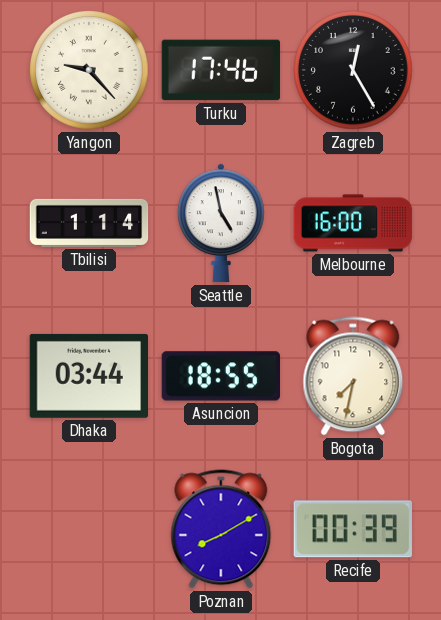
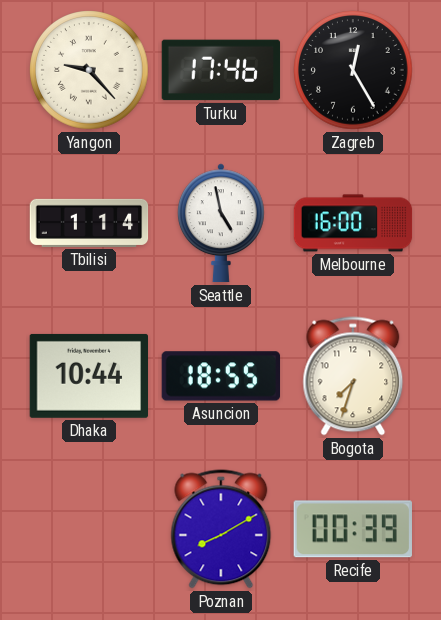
Dhaka: 03:44 -> 10:44 (88, 376)
Bogota: 7:32 -> 7:33 (353, 376)
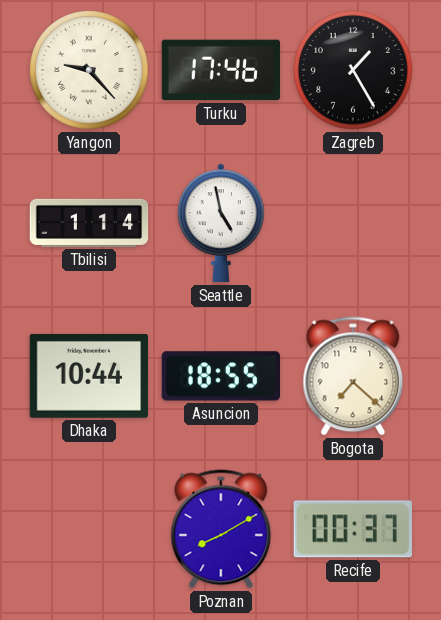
Zagreb: 12:25 -> 1:25 (353, 70)
Melbourne: 16:00 -> none (353, 223)
Bogota: 7:33 -> 7:22 (353, 376)
Recife: 00:39 -> 00:37 (353, 529)
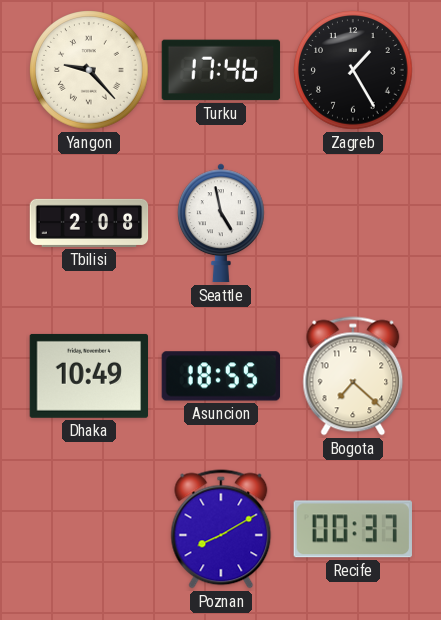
Tbilisi: 1:14 -> 2:08 (89, 223)
Dhaka: 10:44 -> 10:49 (88, 376)
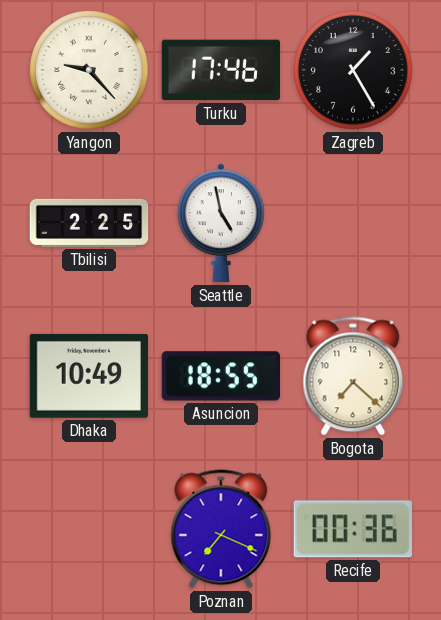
Tbilisi: 2:08 -> 2:25 (89, 223)
Poznan: 8:10 -> 7:19 (221, 529)
Recife: 00:37 -> 00:36 (353, 529)
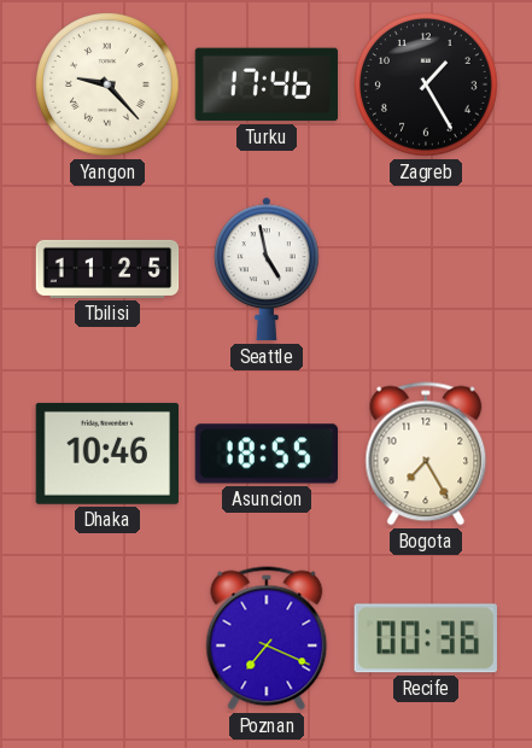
Tbilisi: 2:25 -> 11:25 (107, 269)
Dhaka: 10:49 -> 10:46 (106, 454)
Bogota: 7:22 -> 7:25 (426, 454)
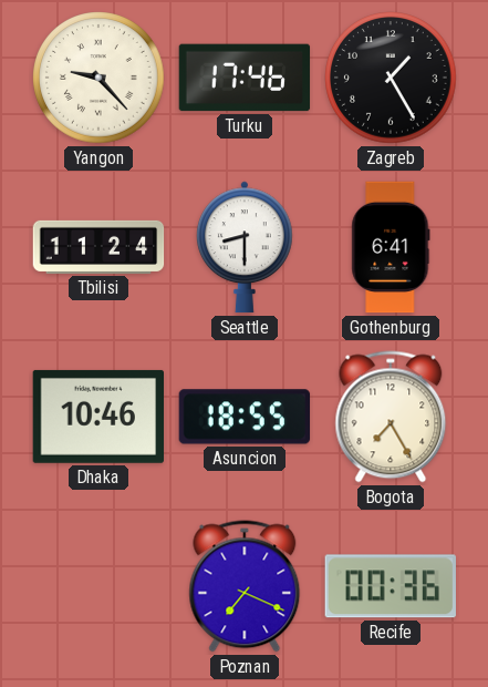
Tbilisi: 11:25 -> 11:24 (98, 247)
Seattle: 4:58 -> 8:30 (245, 247)
Gothenburg: none -> 6:41 (391, 247)
